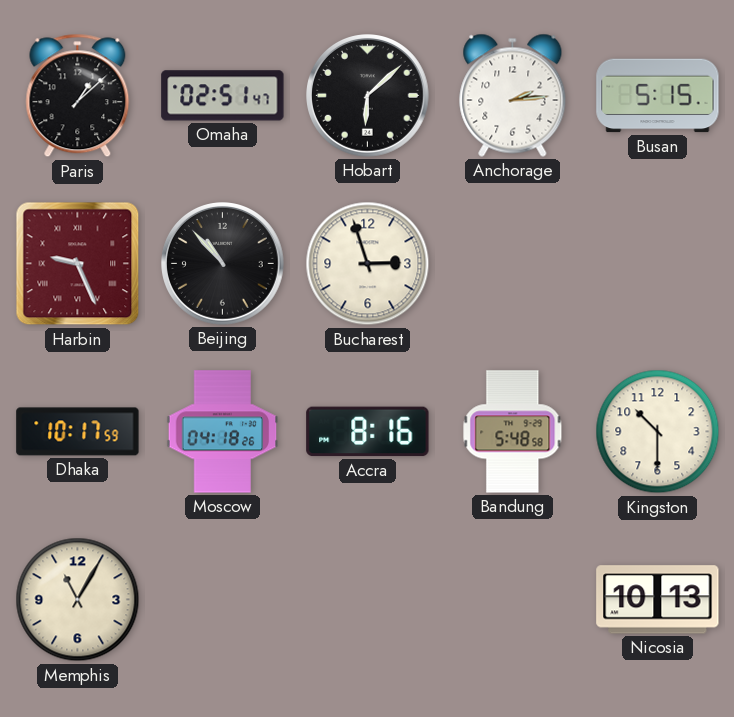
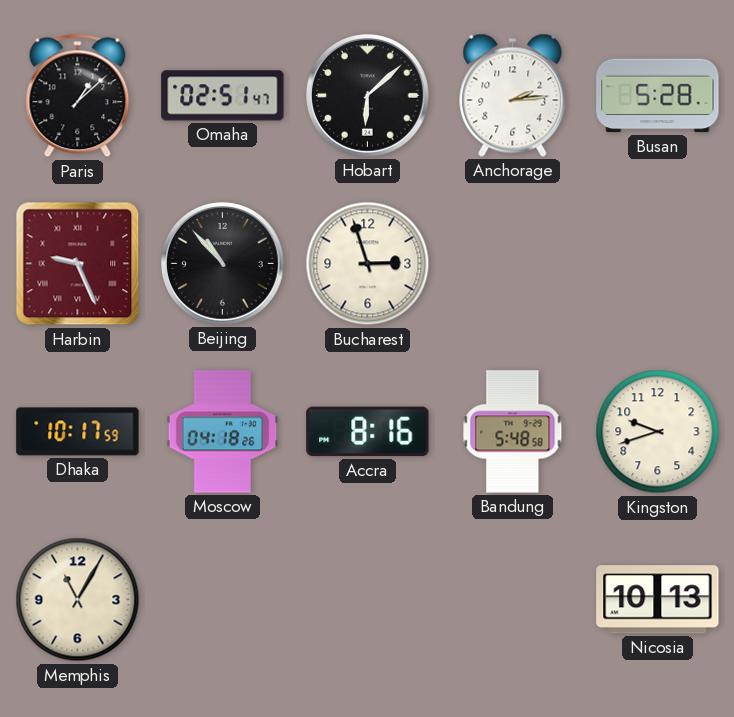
Busan: 5:15 -> 5:28 (658, 96)
Kingston: 10:30 -> 9:42 (658, 432)
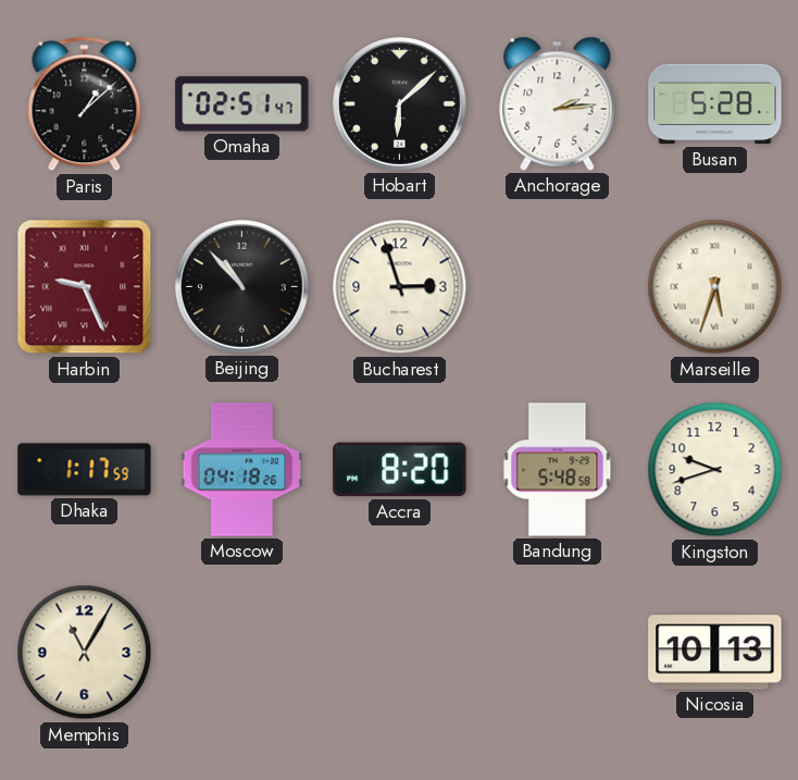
Marseille: none -> 5:33 (715, 287)
Dhaka: 10:17 -> 1:17 (85, 470)
Accra: 8:16 -> 8:20 (400, 470)
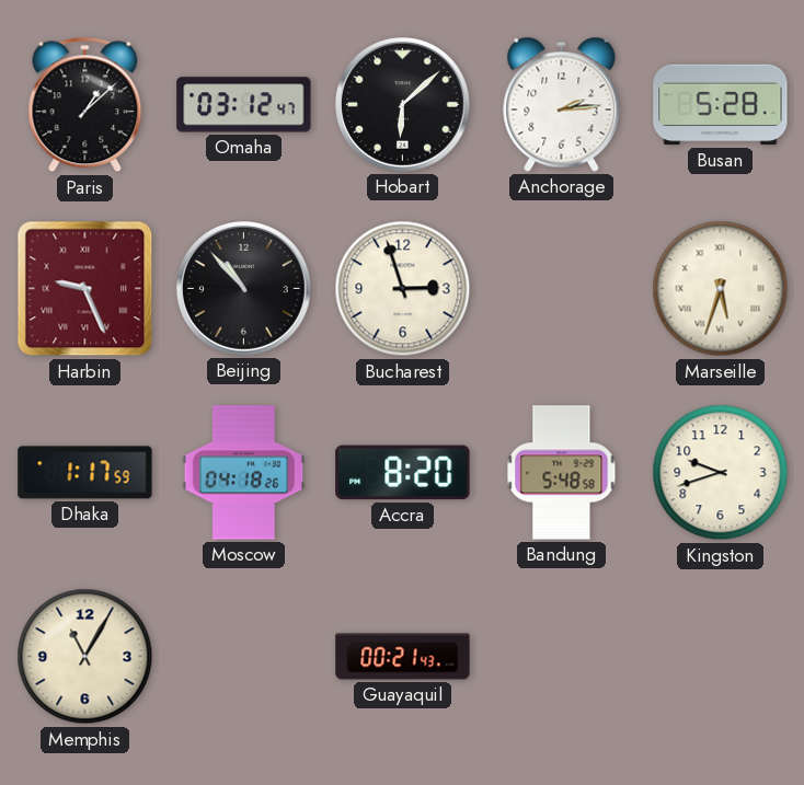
Omaha: 02:51 -> 03:12 (244, 105)
Guayaquil: none -> 00:21 (403, 657)
Nicosia: 10:13 -> none (715, 653)
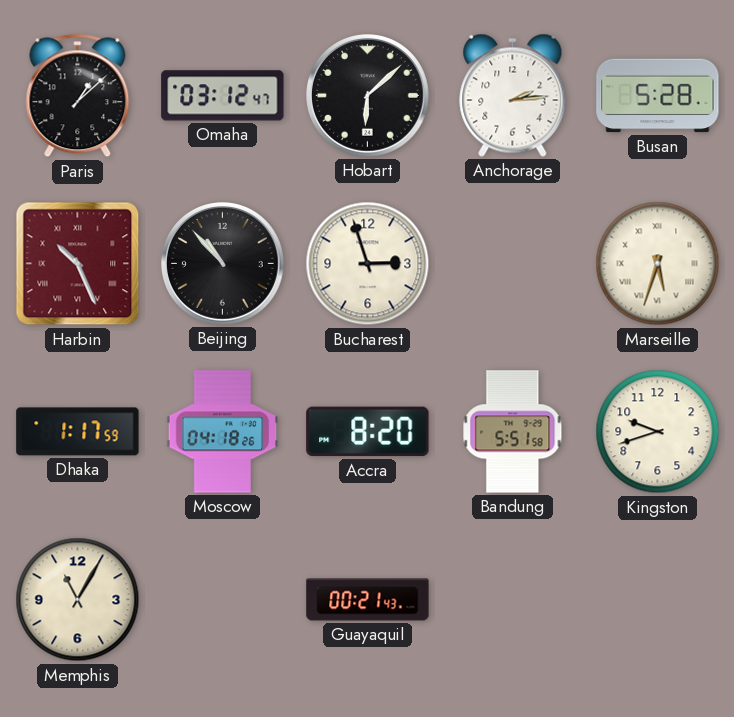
Harbin: 9:26 -> 10:26 (78, 264)
Bandung: 5:48 -> 5:51 (513, 432)
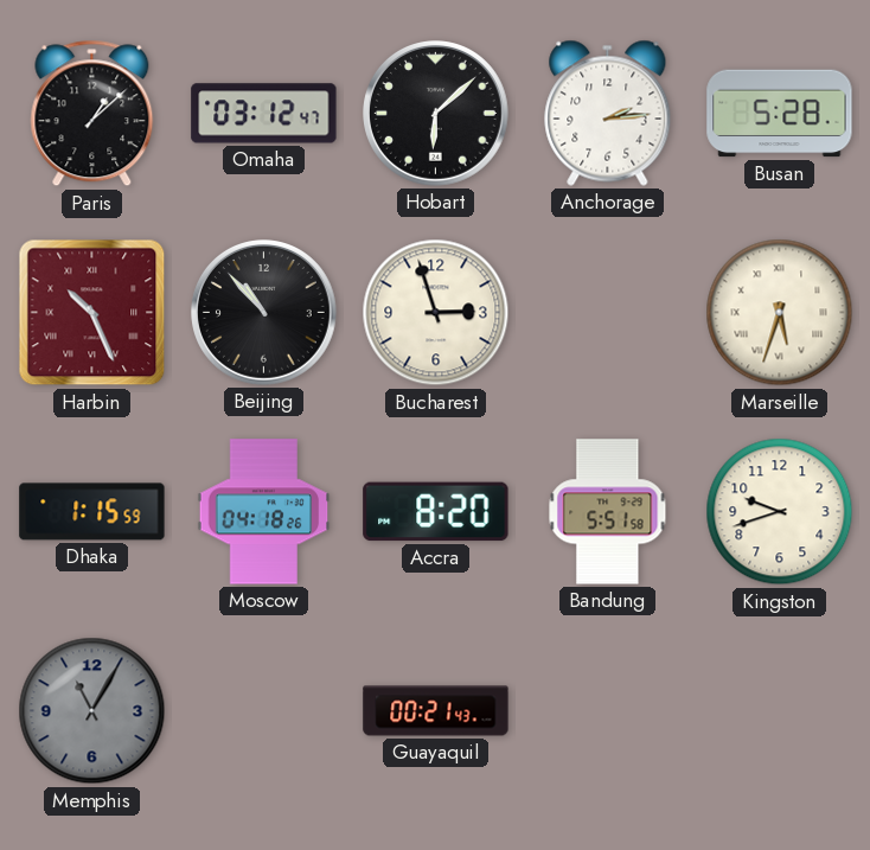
Dhaka: 1:17 -> 1:15 (92, 512)
Memphis dial: cream -> grey (92, 711)
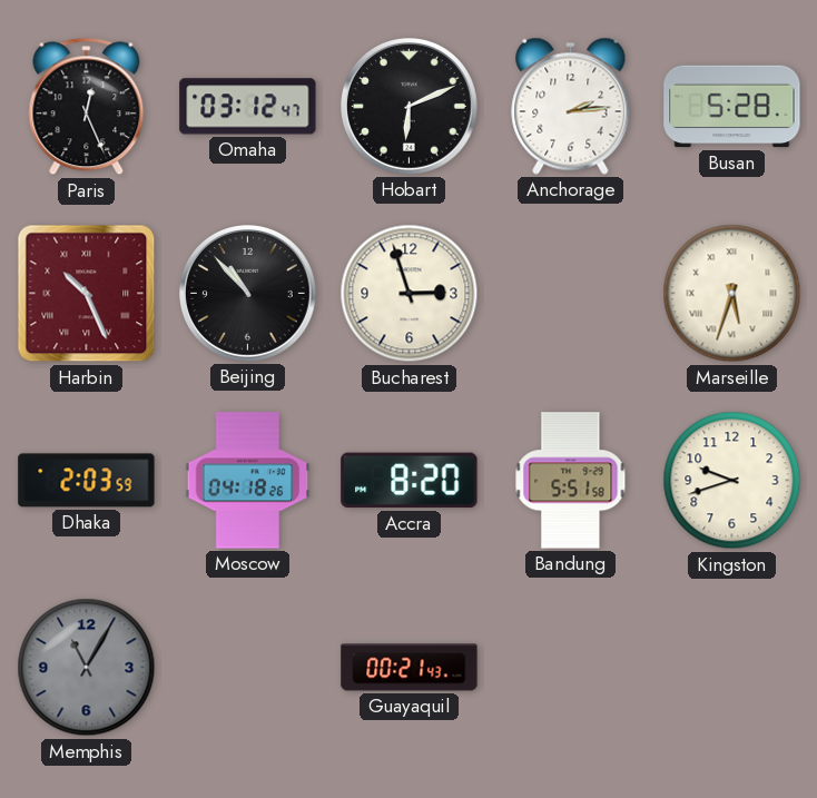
Paris: 1:08 -> 12:26 (87, 107)
Hobart: 6:08 -> 6:11 (410, 107)
Dhaka: 1:15 -> 2:03 (87, 481)
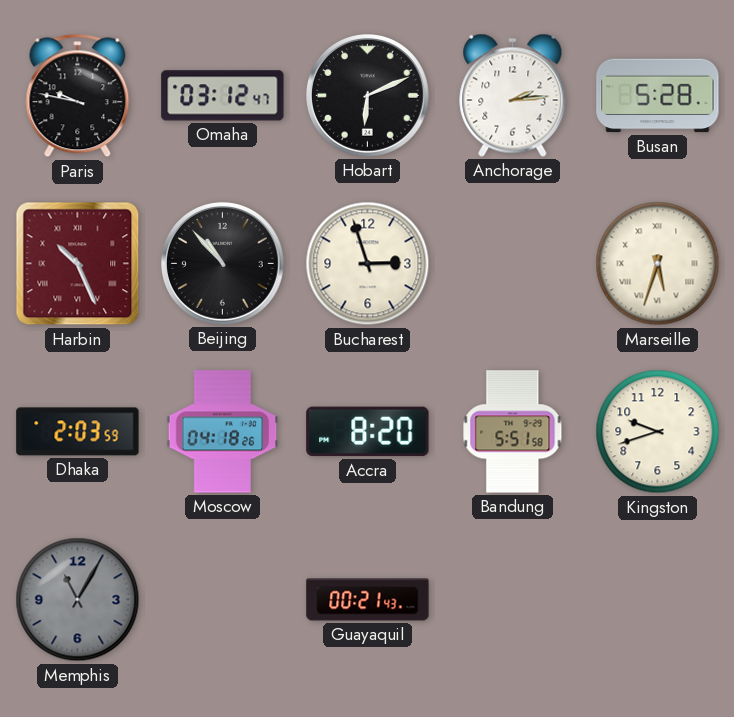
Paris: 12:26 -> 9:47 (78, 96)
